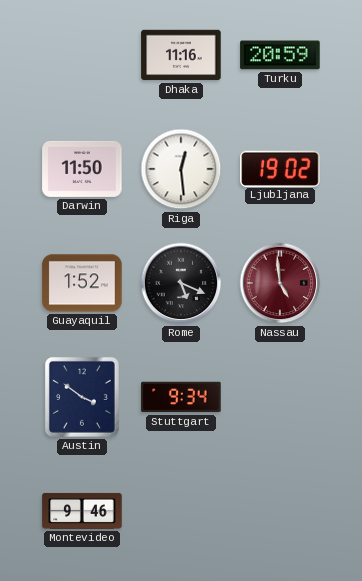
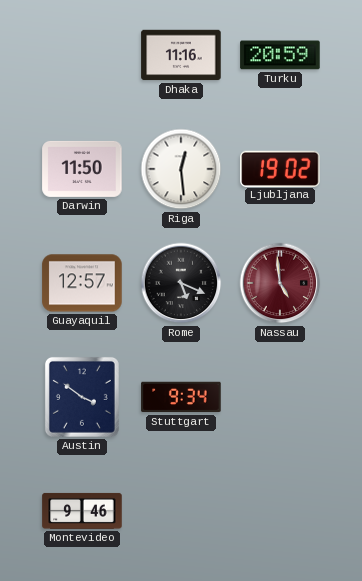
Guayaquil: 1:52 -> 12:57 (82, 283)
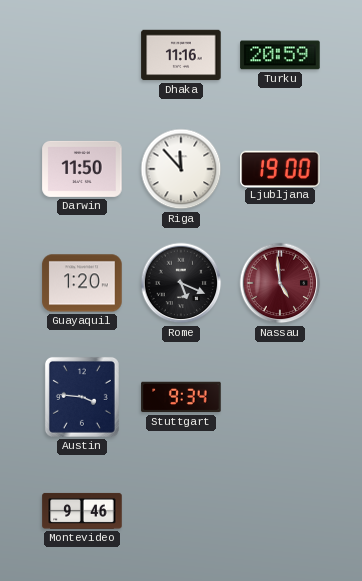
Riga: 12:29 -> 11:53 (181, 169)
Ljubljana: 19:02 -> 19:00 (280, 168)
Guayaquil: 12:57 -> 1:20 (82, 283)
Austin: 3:51 -> 3:46 (82, 397)
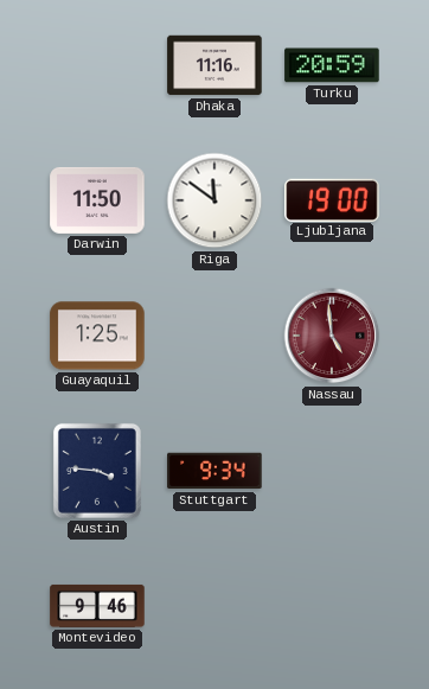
Riga: 11:53 -> 11:51 (214, 200)
Guayaquil: 1:20 -> 1:25 (97, 336)
Rome: 5:19 -> none (181, 283)
